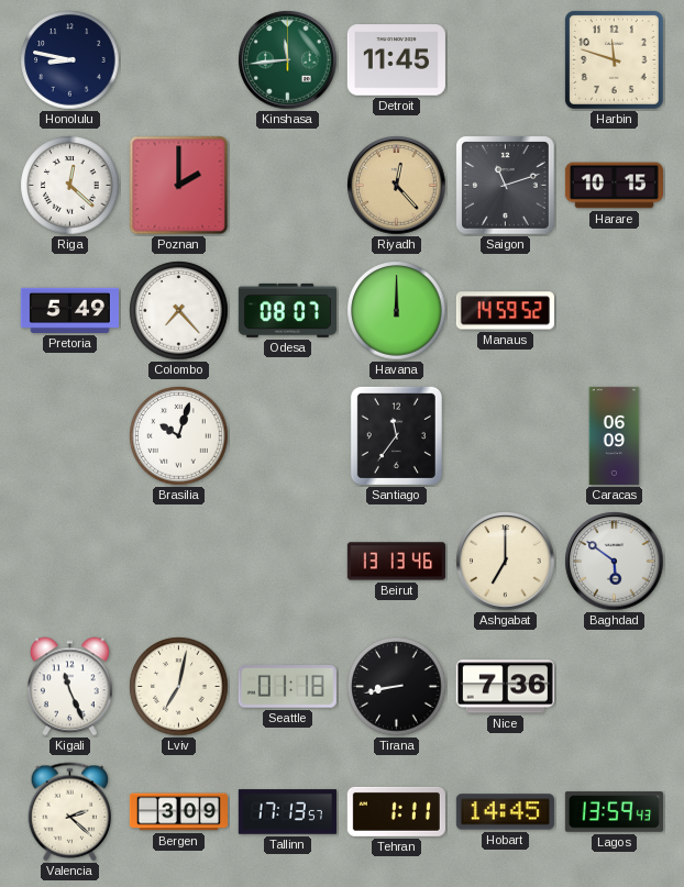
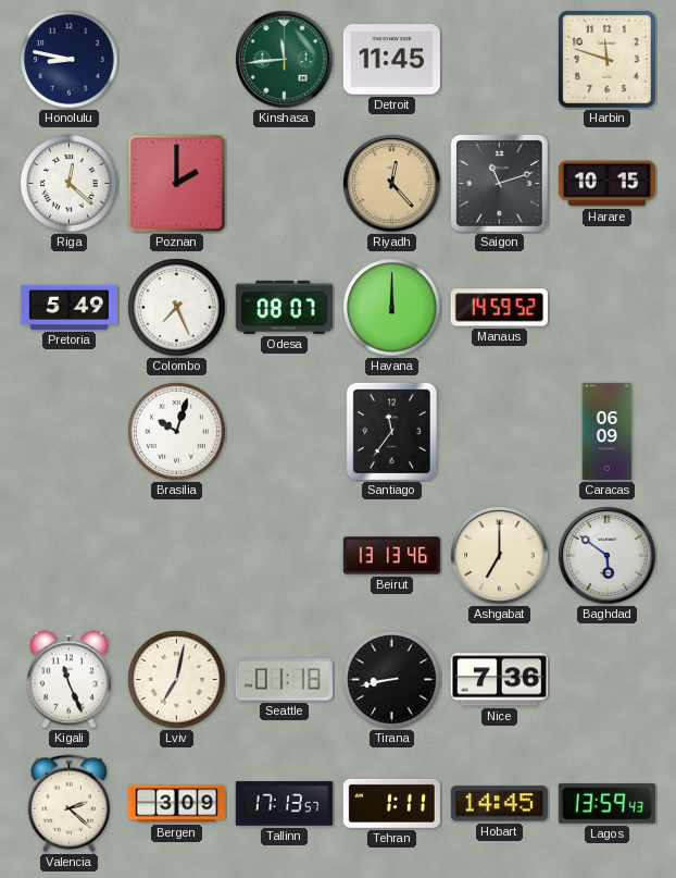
Colombo: 7:23 -> 7:26 (177, 308)
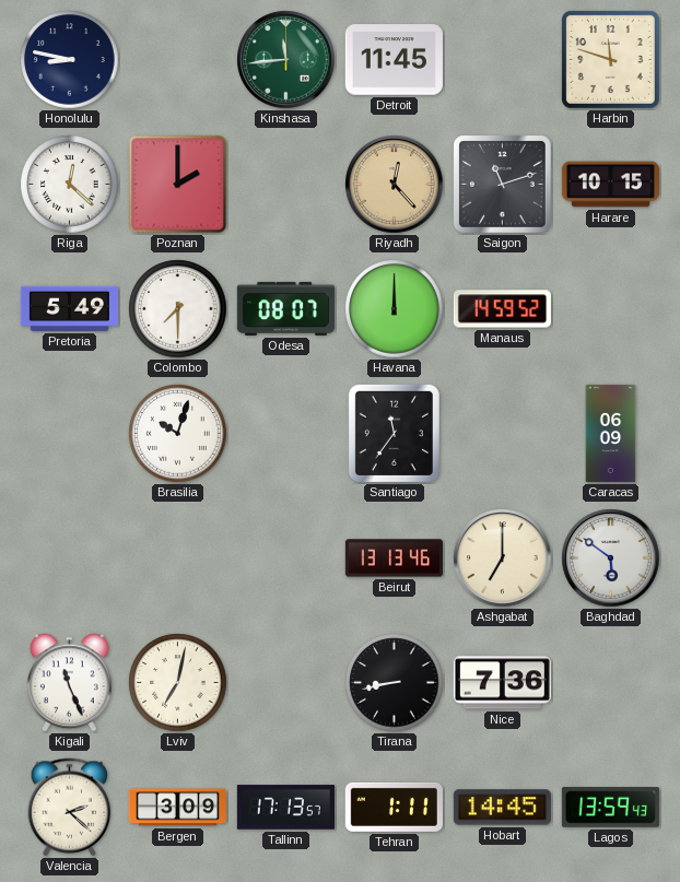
Colombo: 7:26 -> 7:30 (178, 309)
Seattle: 01:18 -> none (284, 680)
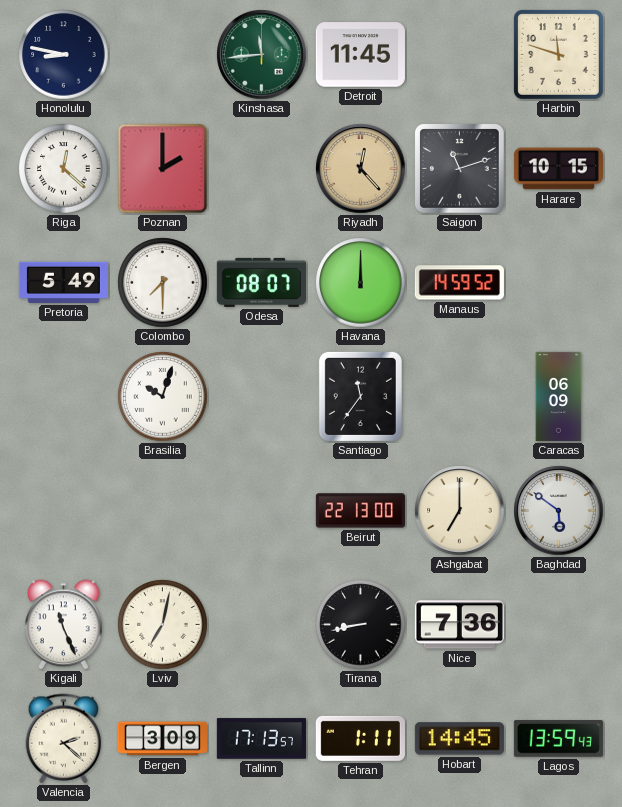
Beirut: 13:13 -> 22:13 (360, 511)
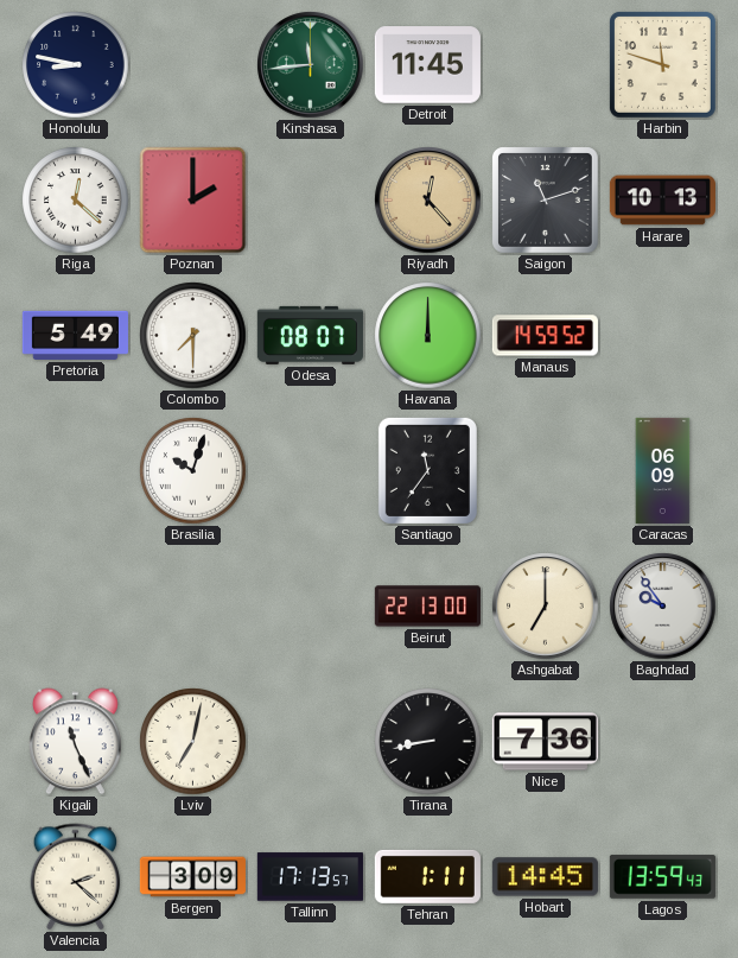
Harare: 10:15 -> 10:13 (662, 201)
Baghdad: 5:51 -> 9:54 (663, 607)
